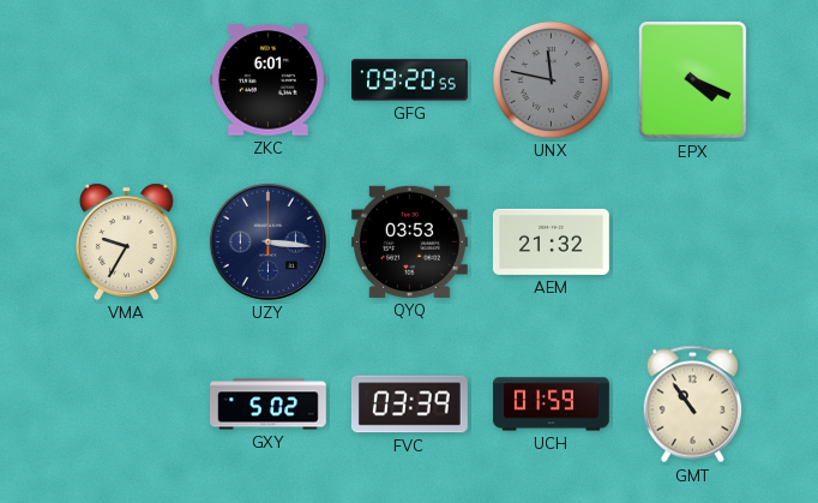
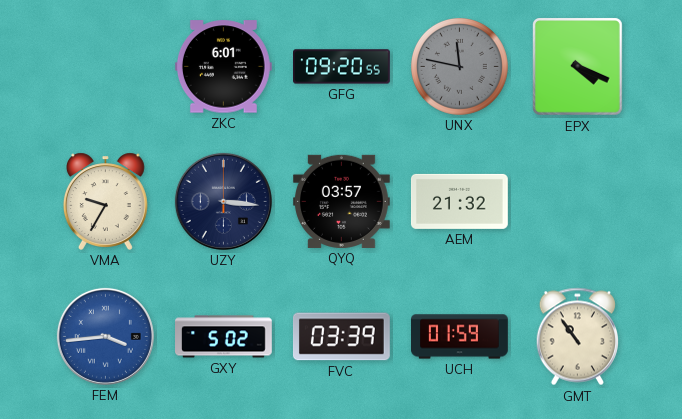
QYQ: 03:53 -> 03:57 (341, 201)
FEM: none -> 3:44 (105, 336)
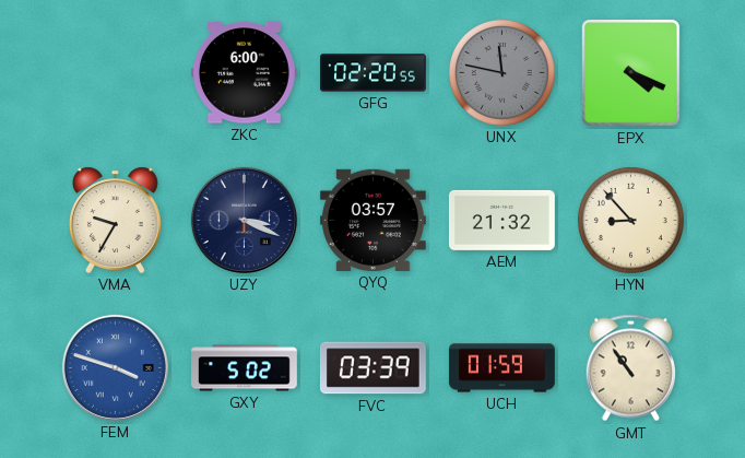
ZKC: 6:01 -> 6:00 (244, 73)
GFG: 09:20 -> 02:20 (374, 73)
UZY: 3:16 -> 3:19 (244, 220)
HYN: none -> 8:53 (630, 220)
FEM: 3:44 -> 3:48 (115, 367)
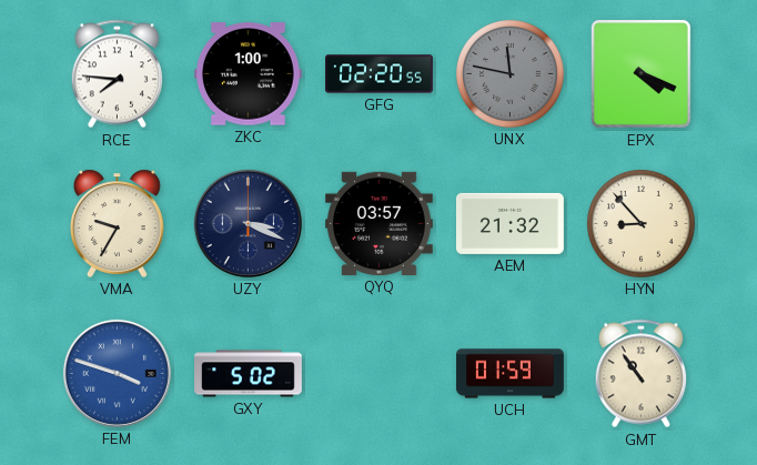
RCE: none -> 7:46 (117, 74)
ZKC: 6:00 -> 1:00 (248, 74)
FVC: 03:39 -> none (372, 368)
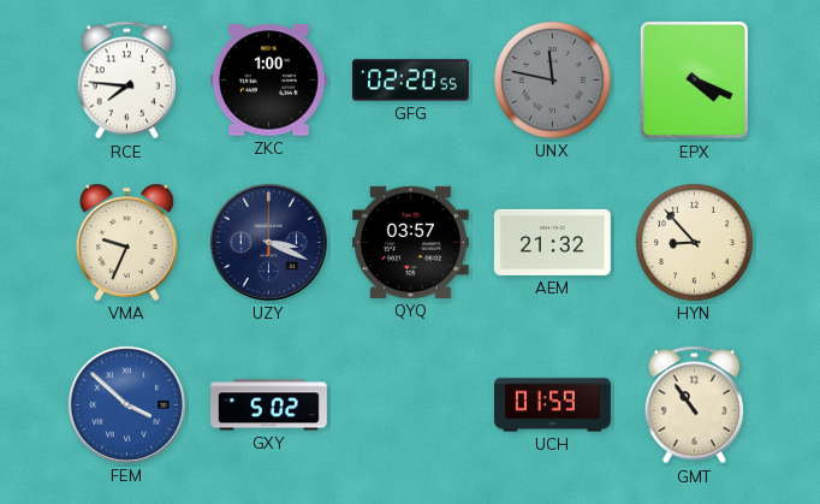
VMA: 9:35 -> 9:34 (126, 242)
FEM: 3:48 -> 3:52 (126, 404)
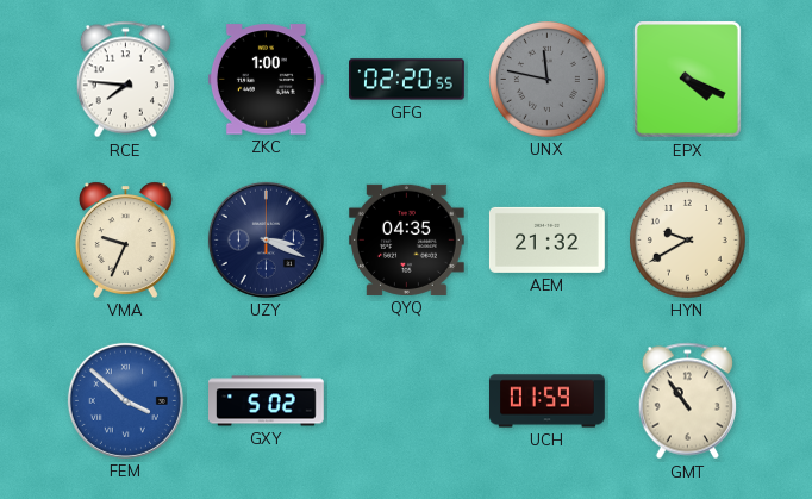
QYQ: 03:57 -> 04:35 (406, 239)
HYN: 8:53 -> 9:40 (687, 239)
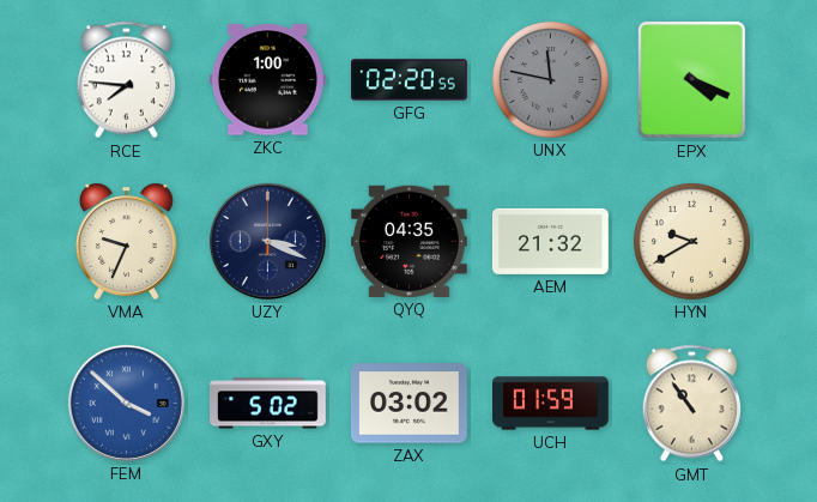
ZAX: none -> 03:02 (408, 404)
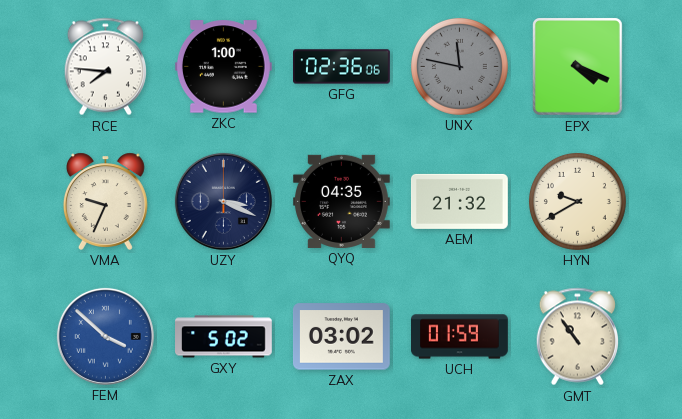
GFG: 02:20 -> 02:36 (342, 67)
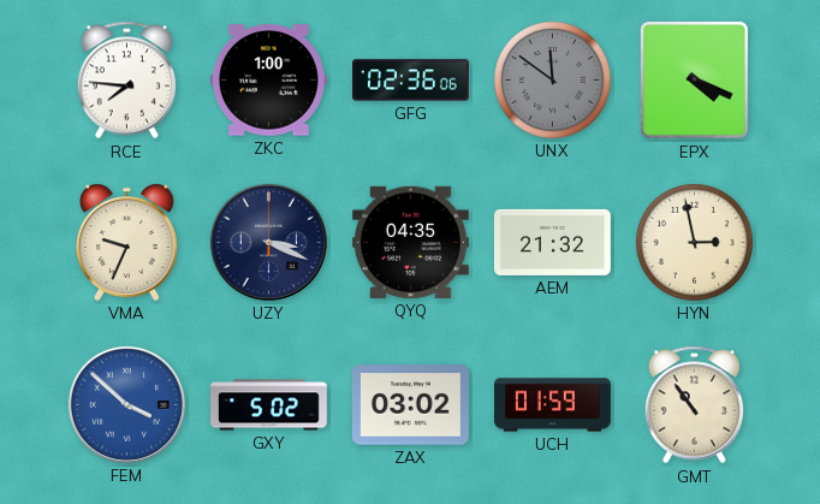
UNX: 11:47 -> 11:51 (552, 79)
HYN: 9:40 -> 2:58 (694, 242)
